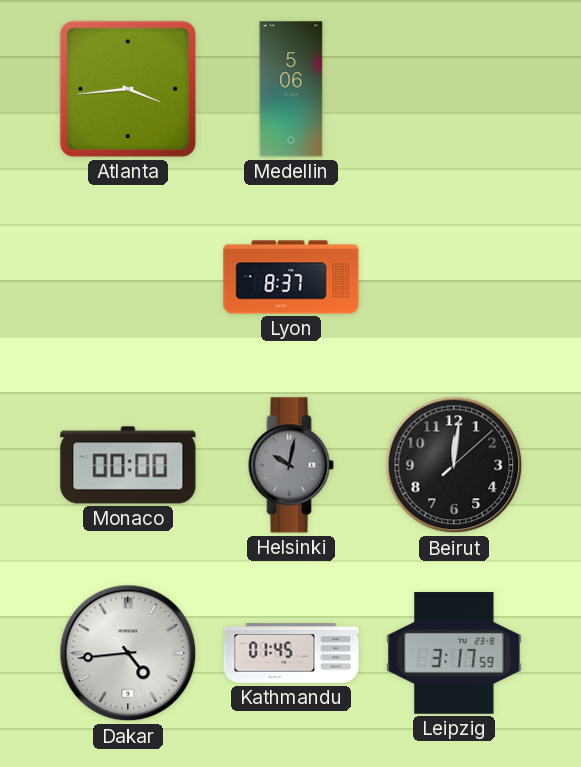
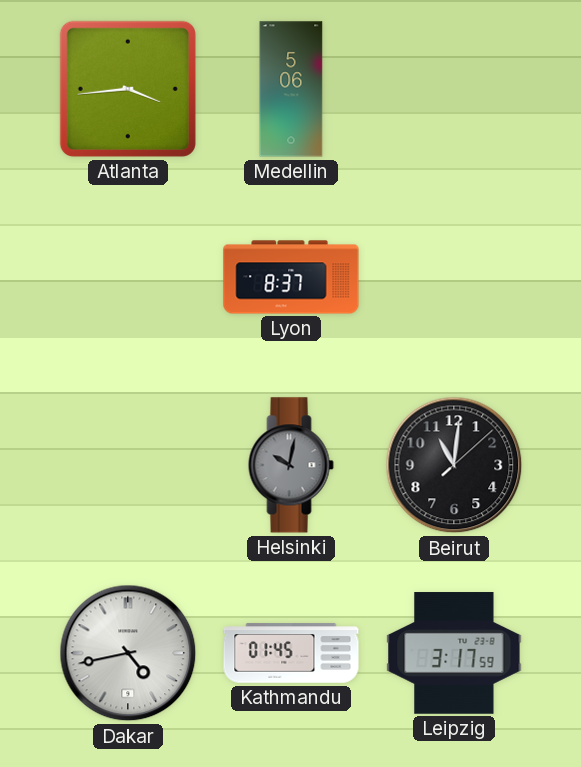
Monaco: 00:00 -> none (128, 465)
Beirut: 12:01 -> 11:01 (454, 465)
Dakar: 4:44 -> 4:43 (128, 653)
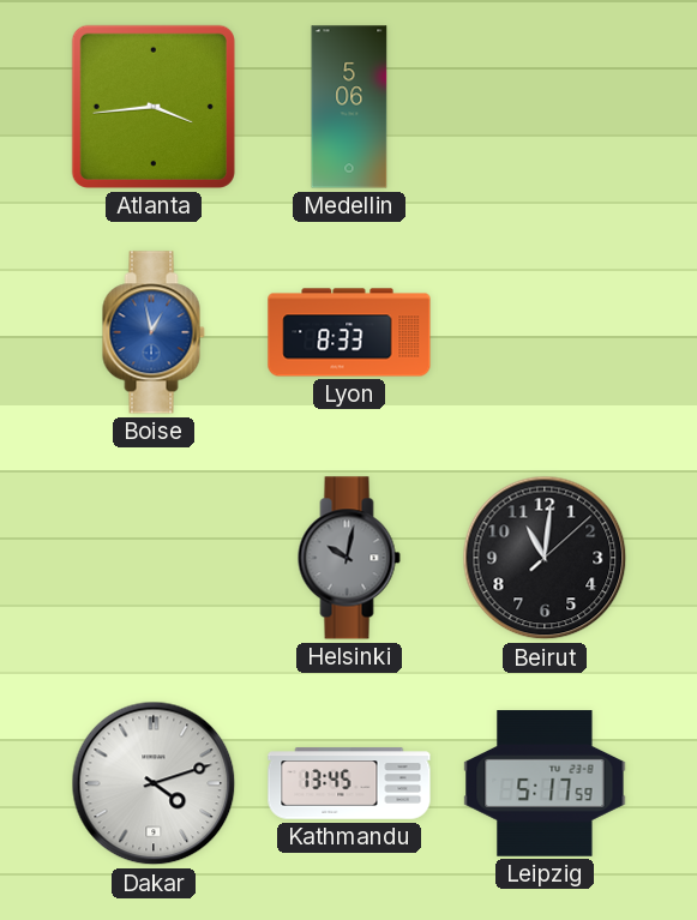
Boise: none -> 12:58 (154, 332)
Lyon: 8:37 -> 8:33 (349, 332)
Dakar: 4:43 -> 4:12 (154, 783)
Kathmandu: 01:45 -> 13:45 (349, 783)
Leipzig: 3:17 -> 5:17 (545, 783)
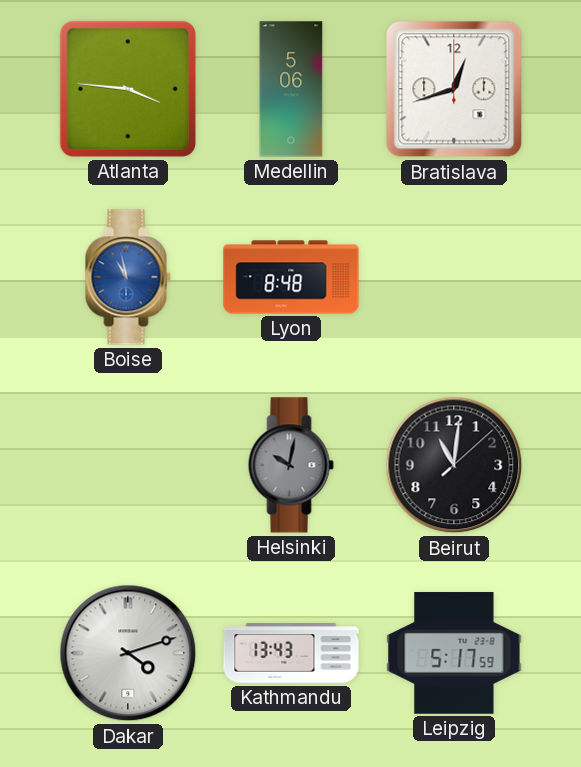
Atlanta: 3:44 -> 3:46 (128, 89)
Bratislava: none -> 12:42 (454, 89)
Boise: 12:58 -> 10:58 (128, 277)
Lyon: 8:33 -> 8:48 (291, 277)
Kathmandu: 13:45 -> 13:43 (291, 653)
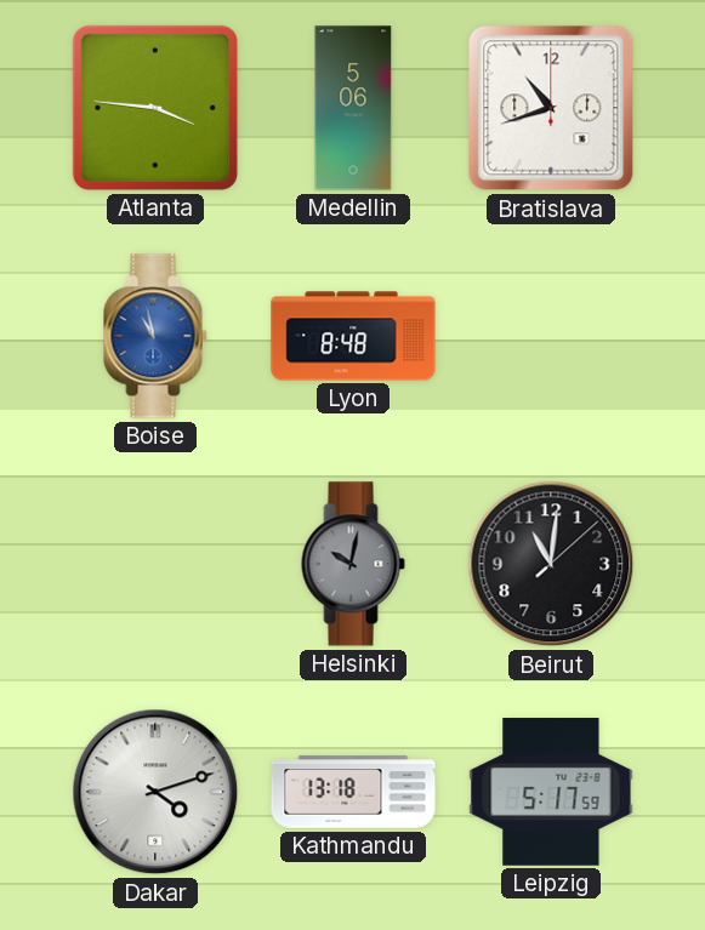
Bratislava: 12:42 -> 10:42 (551, 108)
Kathmandu: 13:43 -> 13:18 (353, 792)
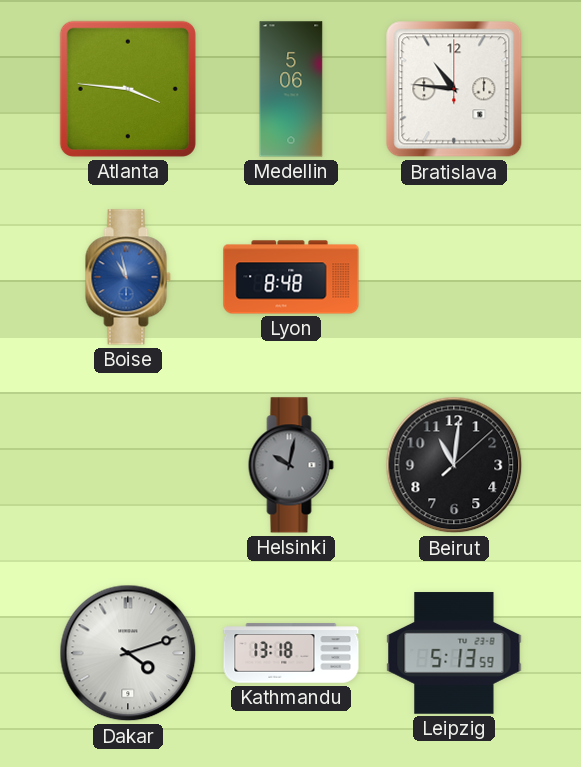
Bratislava: 10:42 -> 10:46 (454, 89)
Leipzig: 5:17 -> 5:13 (454, 653)
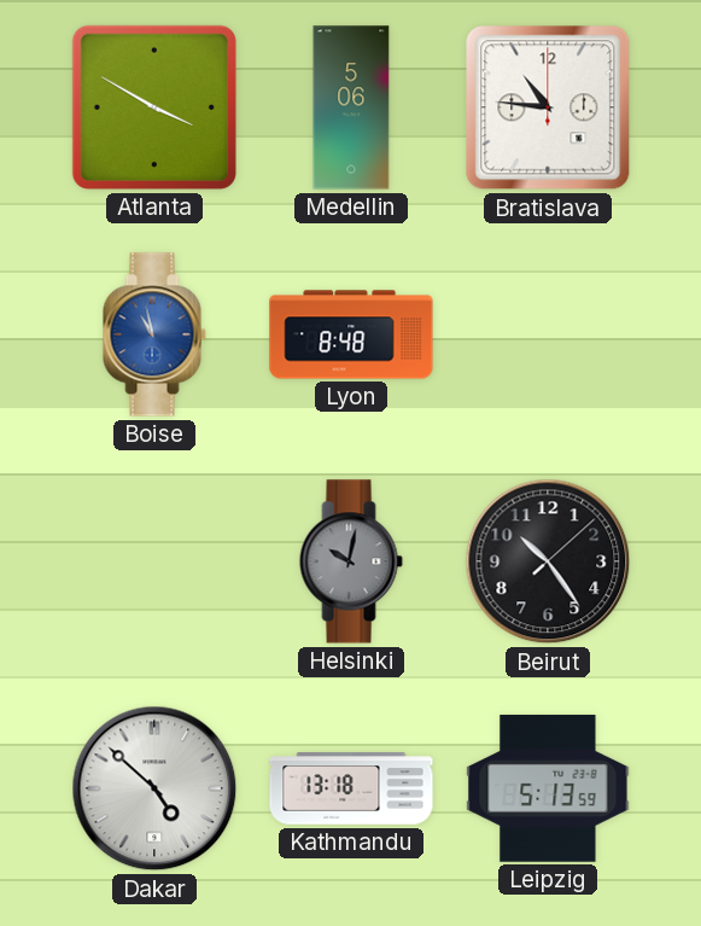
Atlanta: 3:46 -> 3:50 (154, 107)
Beirut: 11:01 -> 10:24 (548, 561)
Dakar: 4:12 -> 4:52 (154, 788)
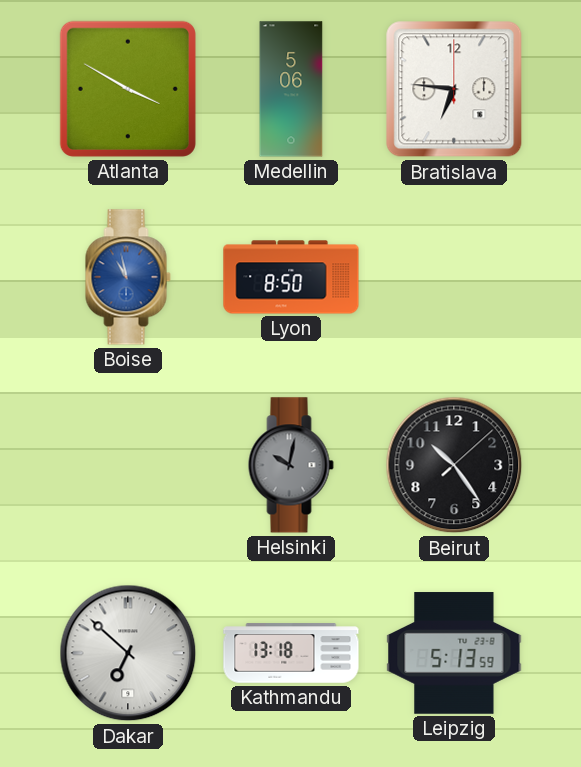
Bratislava: 10:46 -> 6:46 (454, 89)
Lyon: 8:48 -> 8:50 (291, 277)
Dakar: 4:52 -> 6:52 (128, 653)
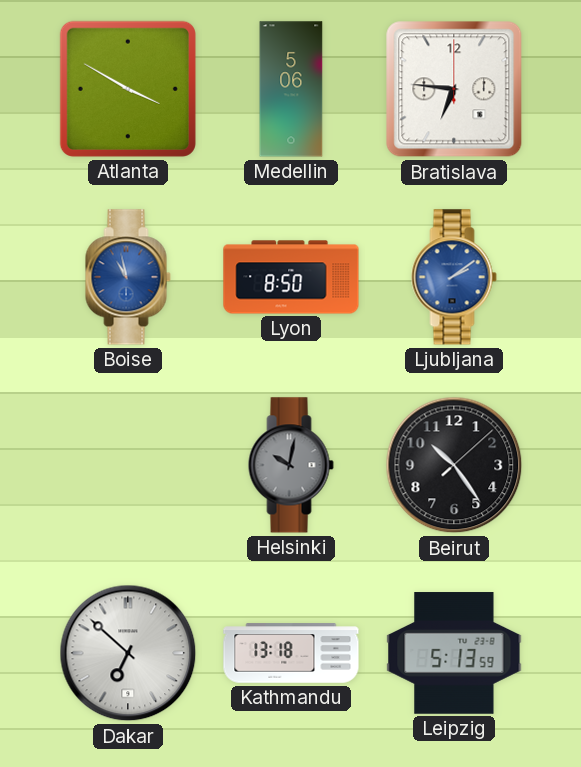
Ljubljana: none -> 2:09 (454, 277)
